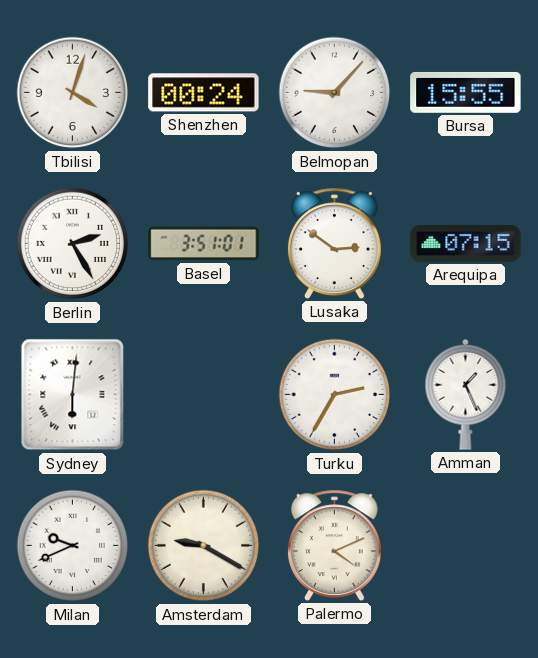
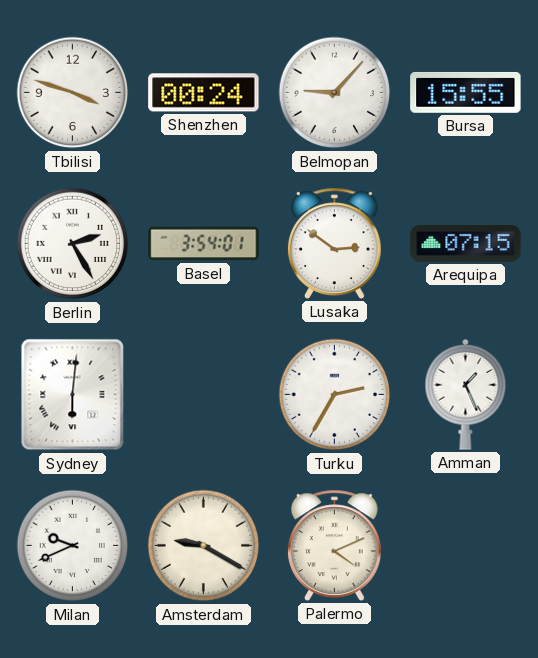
Tbilisi: 4:03 -> 3:48 (73, 93)
Basel: 3:51 -> 3:54 (204, 244)
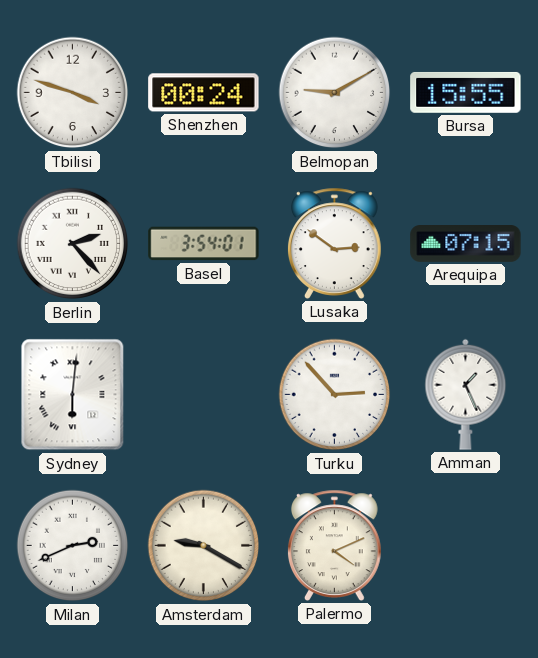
Belmopan: 9:07 -> 9:10 (335, 93)
Berlin: 2:25 -> 2:23 (73, 244)
Turku: 2:35 -> 2:53 (335, 395)
Milan: 9:41 -> 2:41 (73, 546)
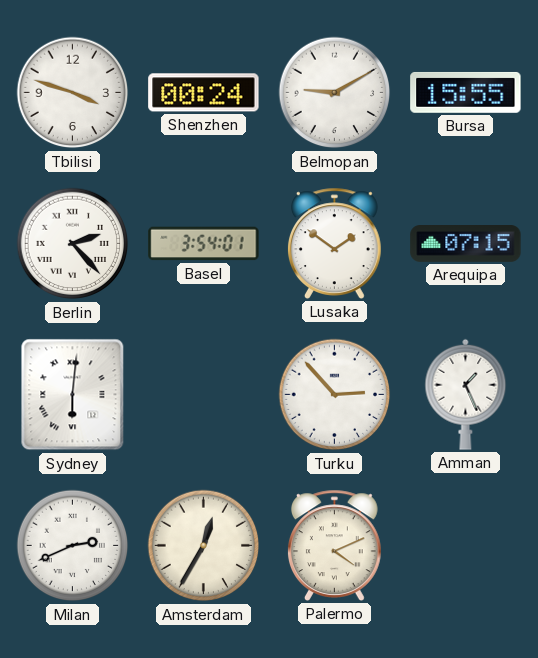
Lusaka: 2:51 -> 1:51 (334, 243)
Amsterdam: 9:20 -> 12:35 (204, 546)
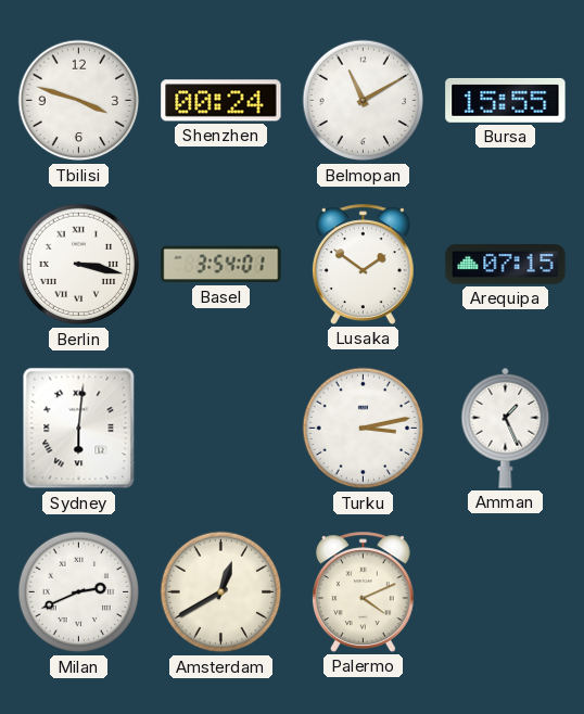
Belmopan: 9:10 -> 11:10 (364, 101)
Berlin: 2:23 -> 3:17 (79, 265)
Turku: 2:53 -> 3:13 (364, 429)
Amsterdam: 12:35 -> 12:40 (221, 592)
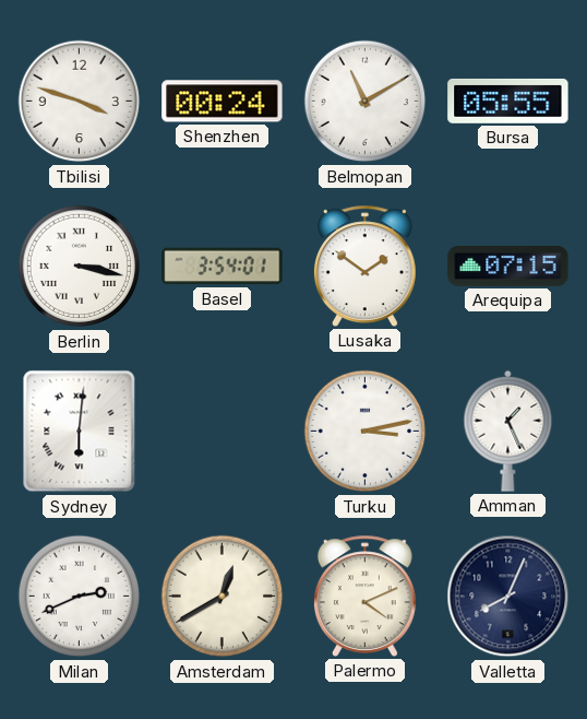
Bursa: 15:55 -> 05:55 (508, 101)
Valletta: none -> 8:04 (508, 597)
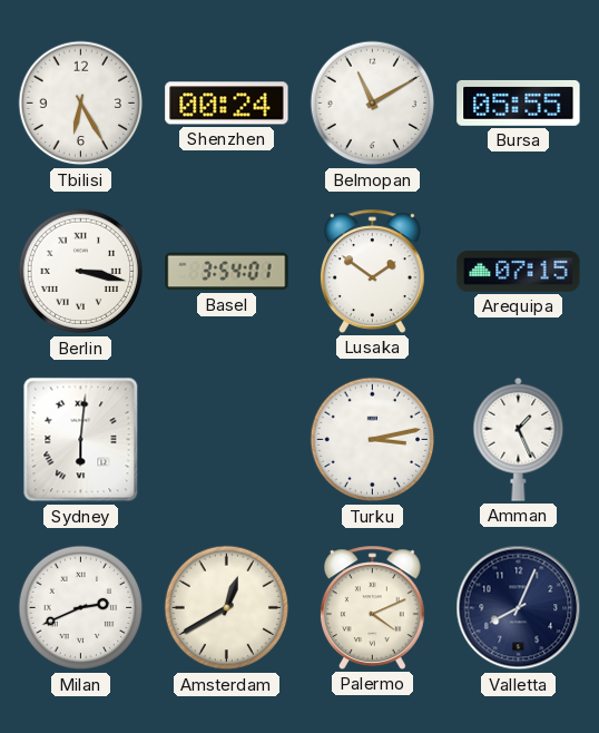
Tbilisi: 3:48 -> 6:25 (81, 104)
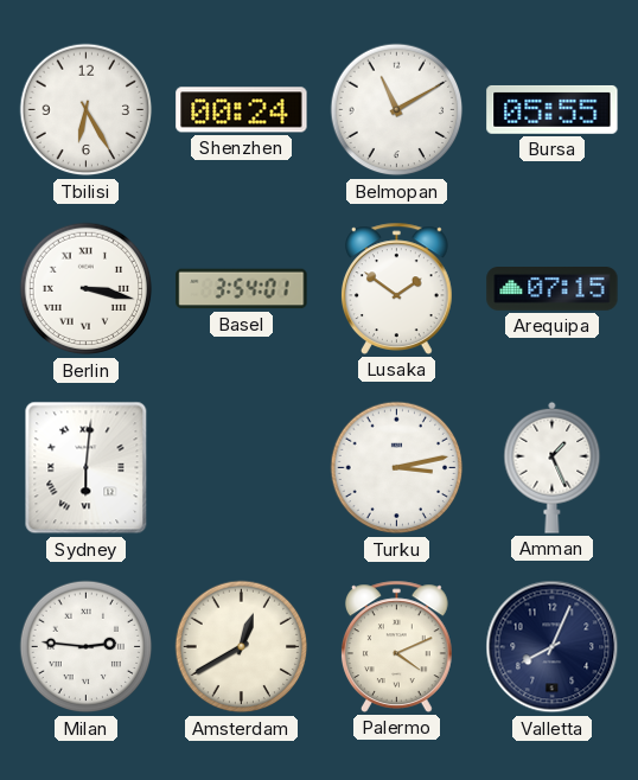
Milan: 2:41 -> 2:46 (87, 647)
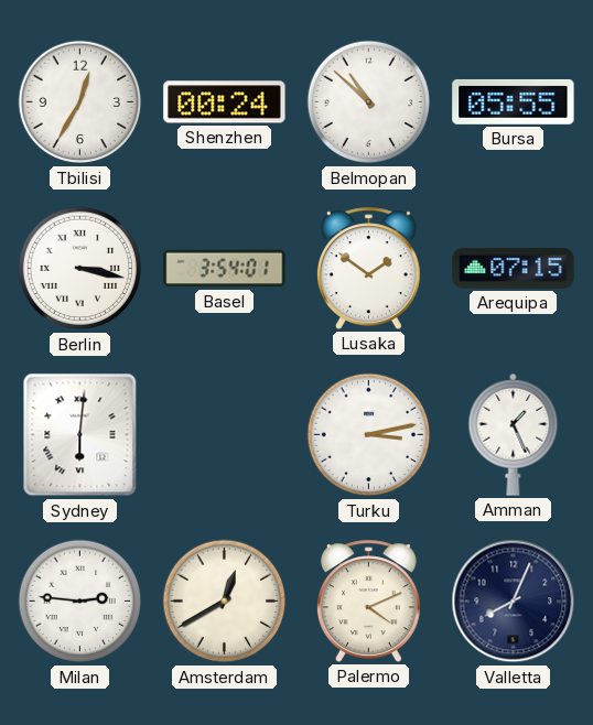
Tbilisi: 6:25 -> 12:35 (80, 102)
Belmopan: 11:10 -> 10:52 (369, 102)
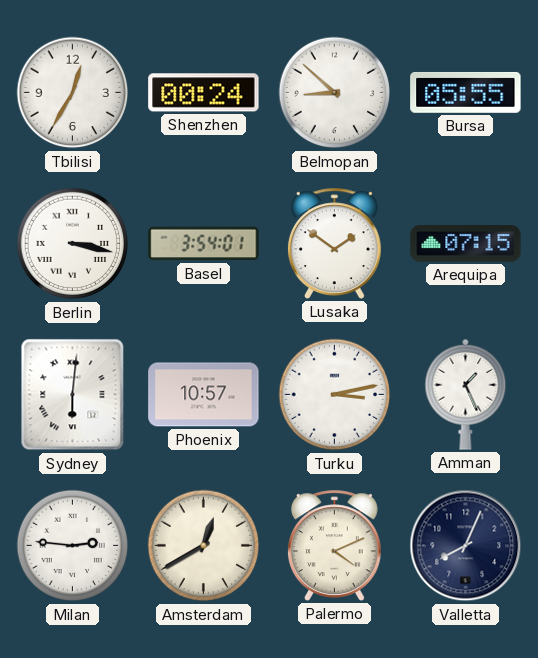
Belmopan: 10:52 -> 8:52 (335, 93)
Phoenix: none -> 10:57 (204, 395)
